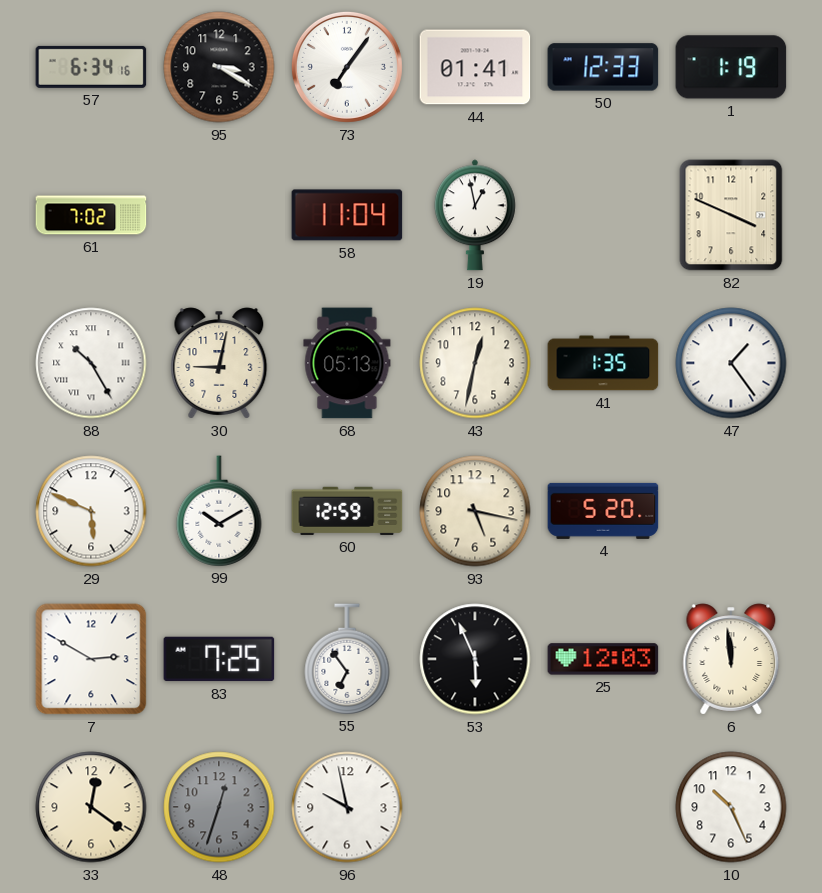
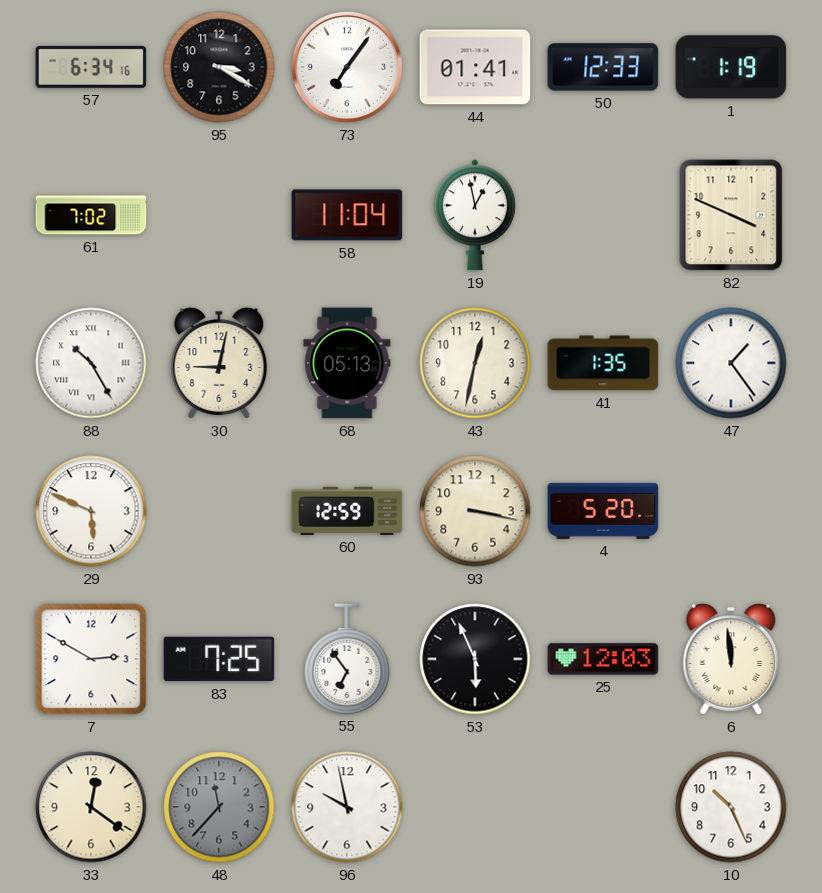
99: 10:10 -> none (219, 511)
93: 5:17 -> 3:17 (475, 511)
48: 12:33 -> 11:37 (219, 807)
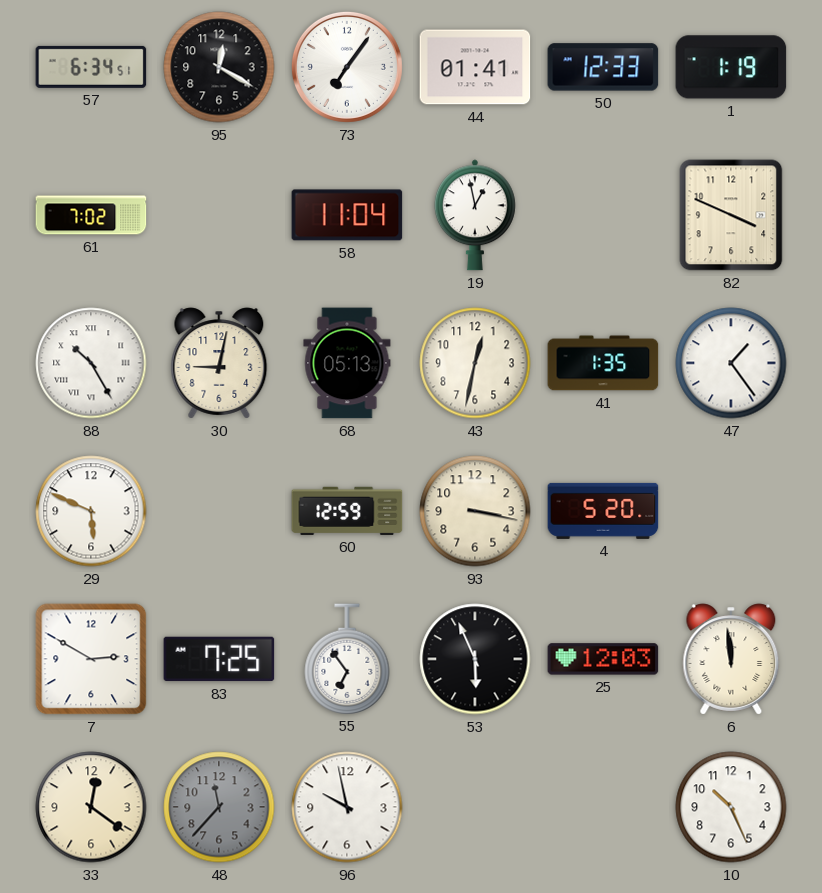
57: 6:34:16 -> 6:34:51 (91, 67)
95: 3:20 -> 12:20 (219, 67)
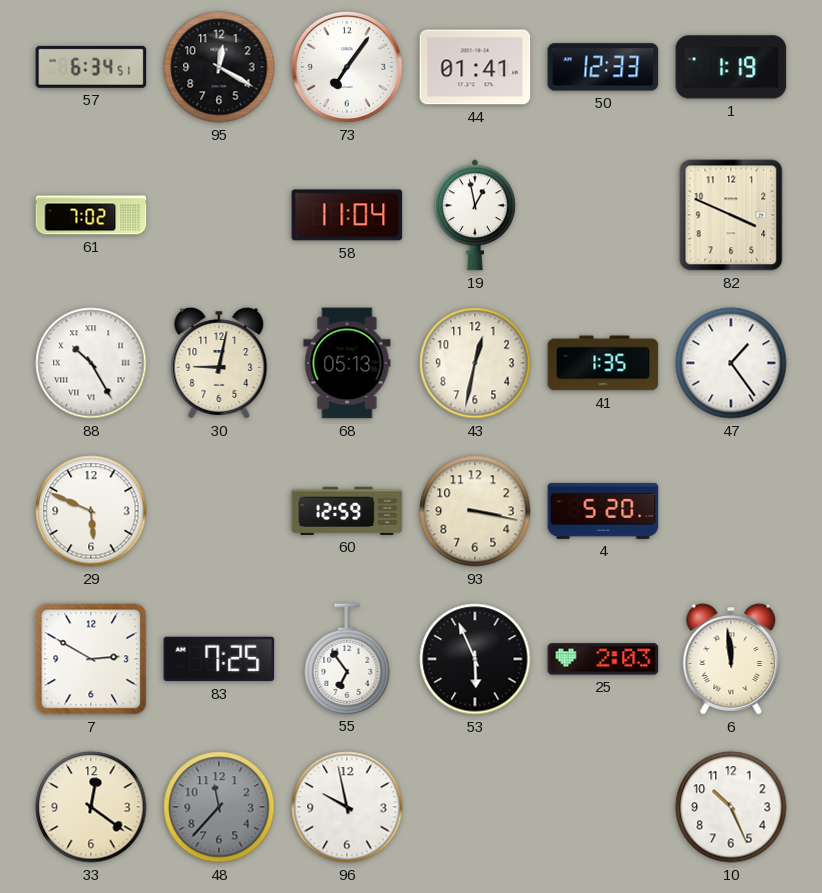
25: 12:03 -> 2:03 (603, 659)
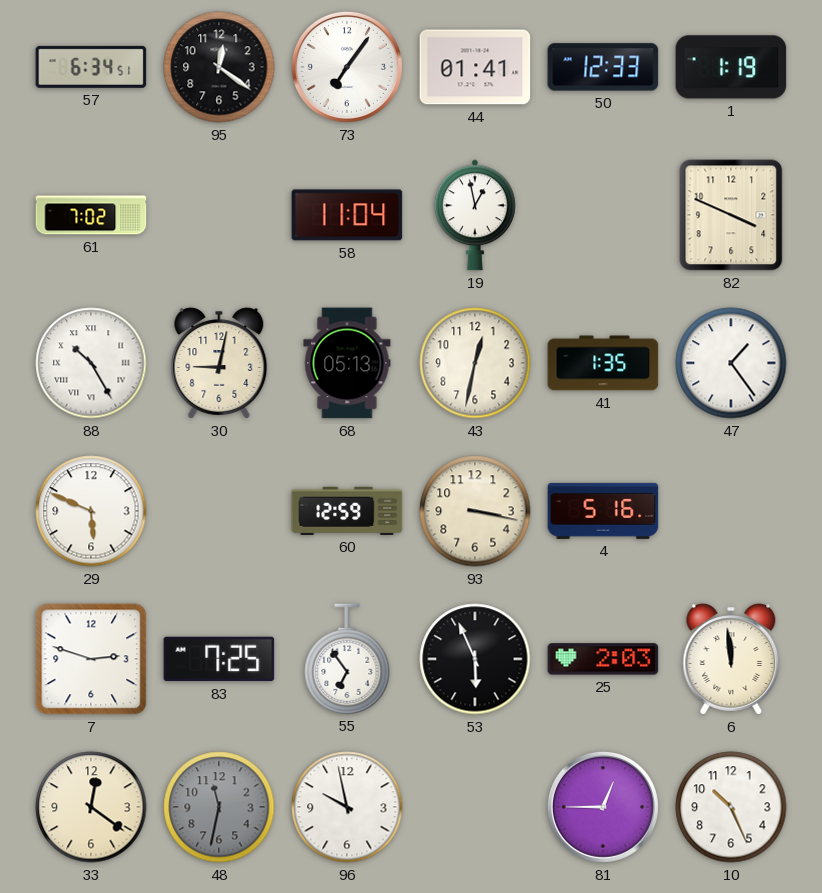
95: 12:20 -> 12:21 (219, 67)
4: 5:20 -> 5:16 (603, 511)
7: 2:50 -> 2:48 (91, 659)
48: 11:37 -> 11:32 (219, 807)
81: none -> 12:45 (603, 807)
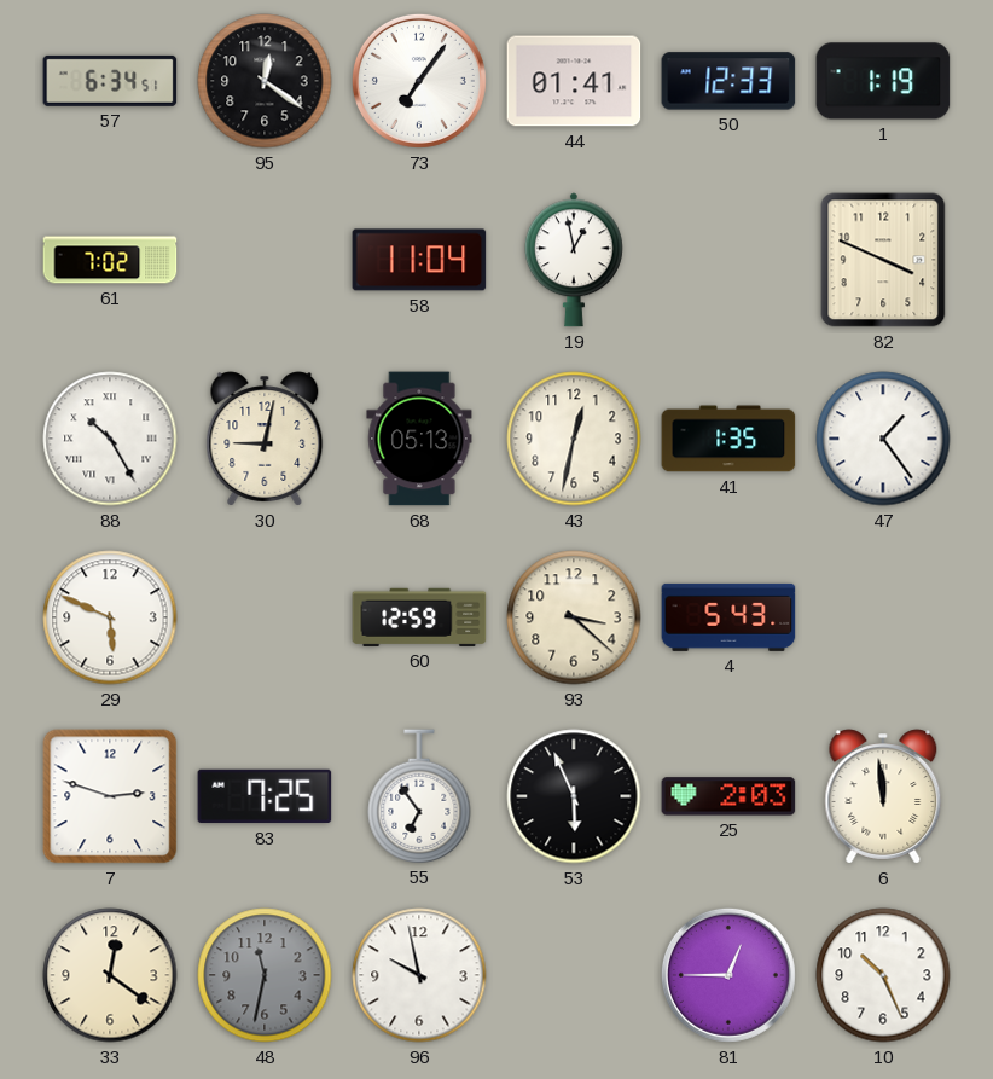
93: 3:17 -> 3:22 (574, 617)
4: 5:16 -> 5:43 (728, 617)
